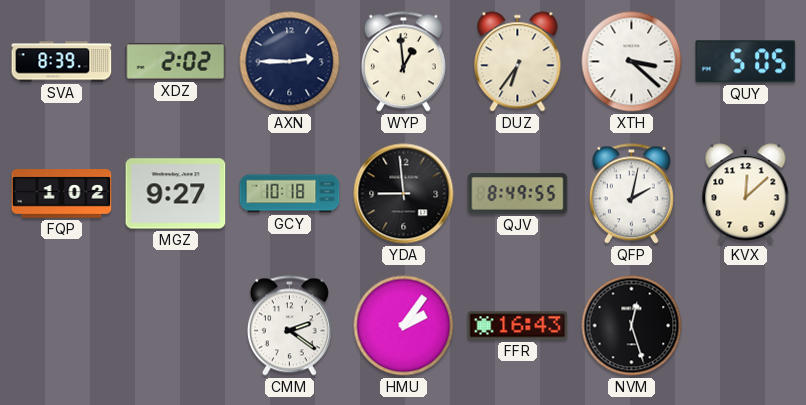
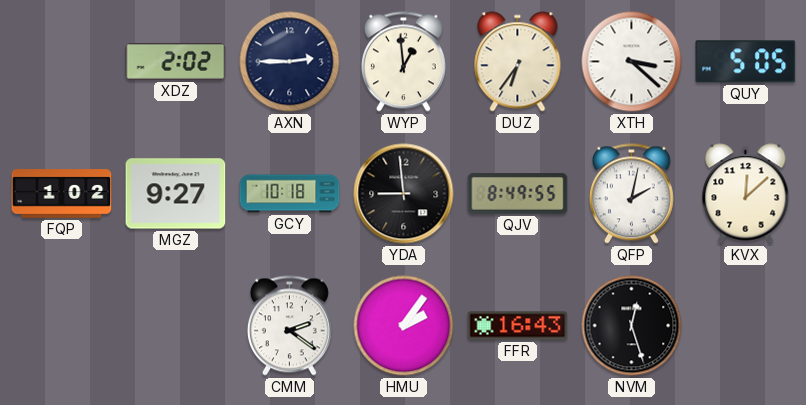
SVA: 8:39 -> none (62, 62)
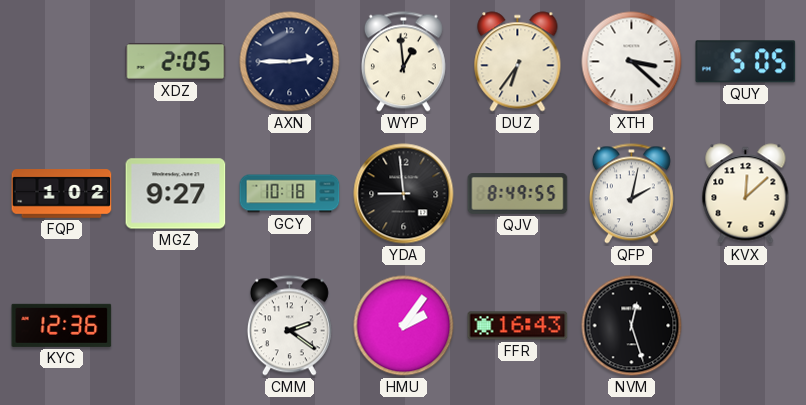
XDZ: 2:02 -> 2:05 (176, 61)
KYC: none -> 12:36 (62, 325)
